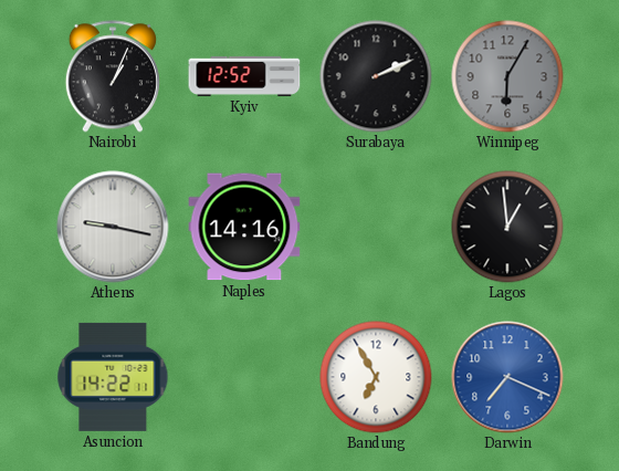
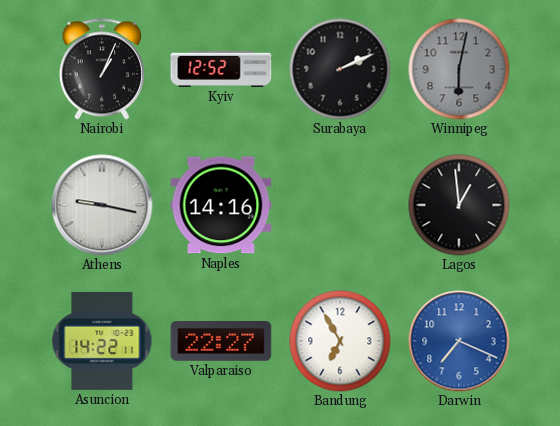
Winnipeg: 6:05 -> 6:02 (459, 69)
Valparaiso: none -> 22:27 (221, 342)
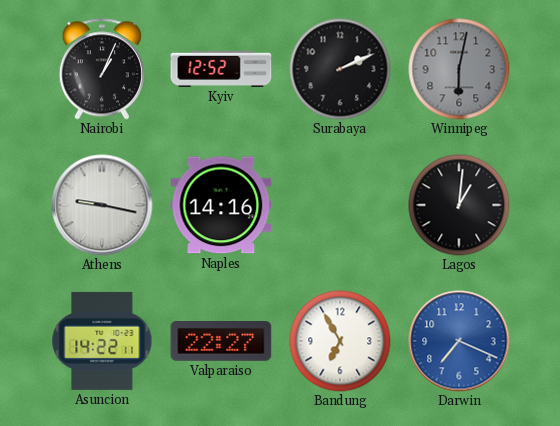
Lagos: 12:59 -> 1:01 (459, 205)
